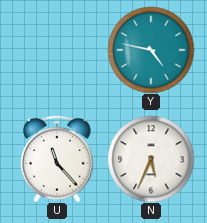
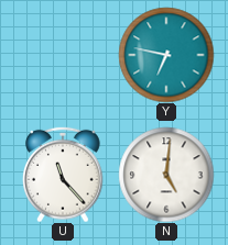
Y: 4:47 -> 6:47 (166, 55)
N: 5:34 -> 5:01 (166, 175)
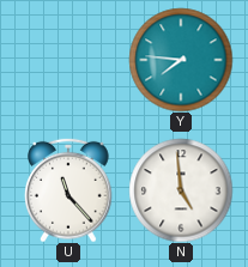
Y: 6:47 -> 7:46 (181, 60)
N: 5:01 -> 4:59 (181, 190)
